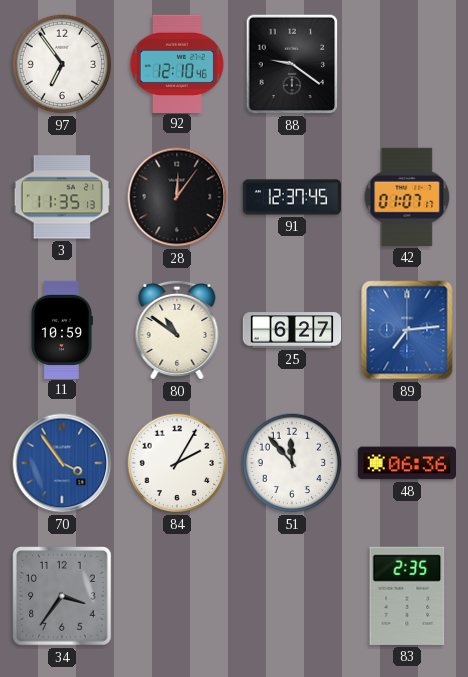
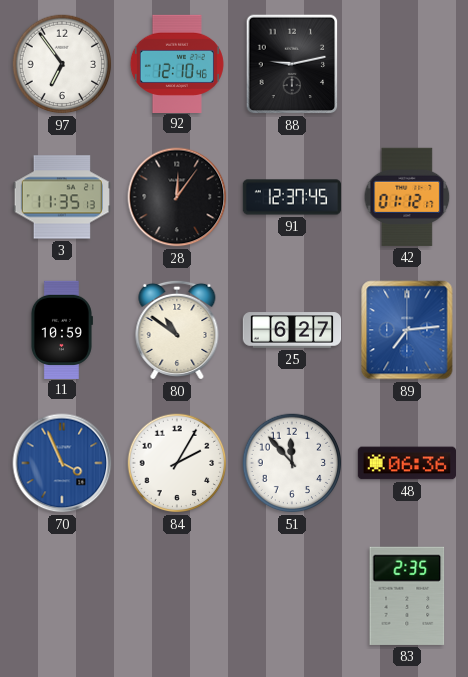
88: 9:21 -> 9:13 (292, 64)
42: 01:07 -> 01:12 (407, 197)
70: 3:54 -> 3:56 (62, 463)
34: 3:36 -> none (62, 596)
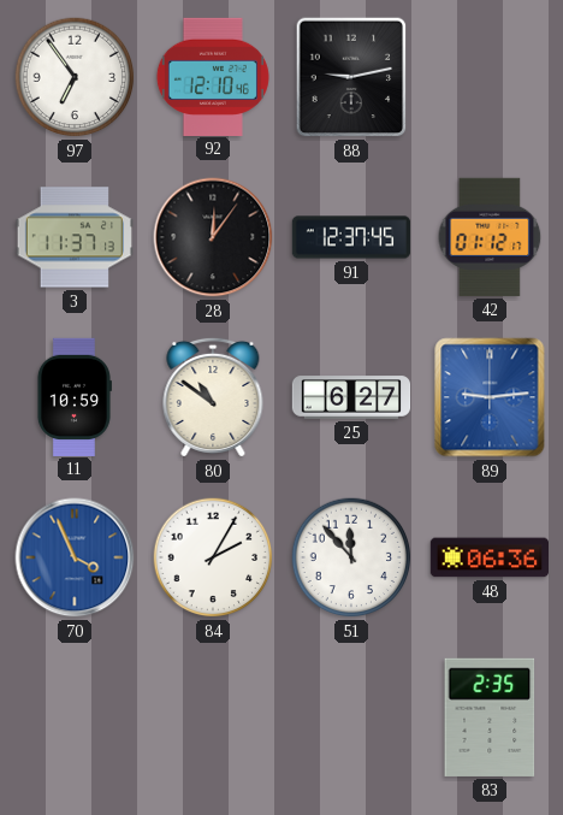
3: 11:35 -> 11:37 (75, 237)
89: 7:14 -> 9:14 (490, 397)
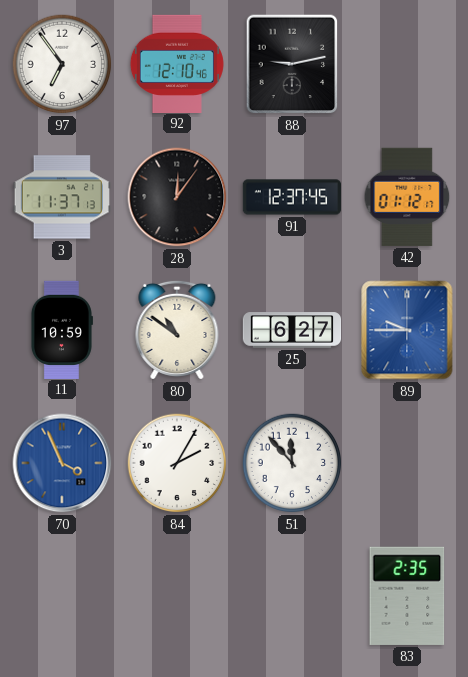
89: 9:14 -> 9:45 (407, 330)
48: 06:36 -> none (488, 557)
